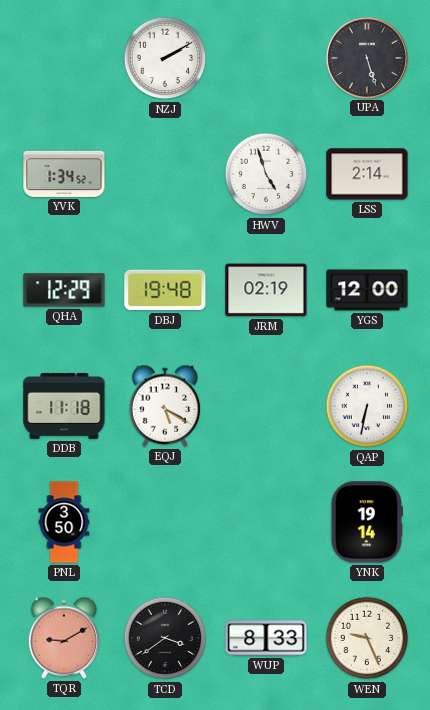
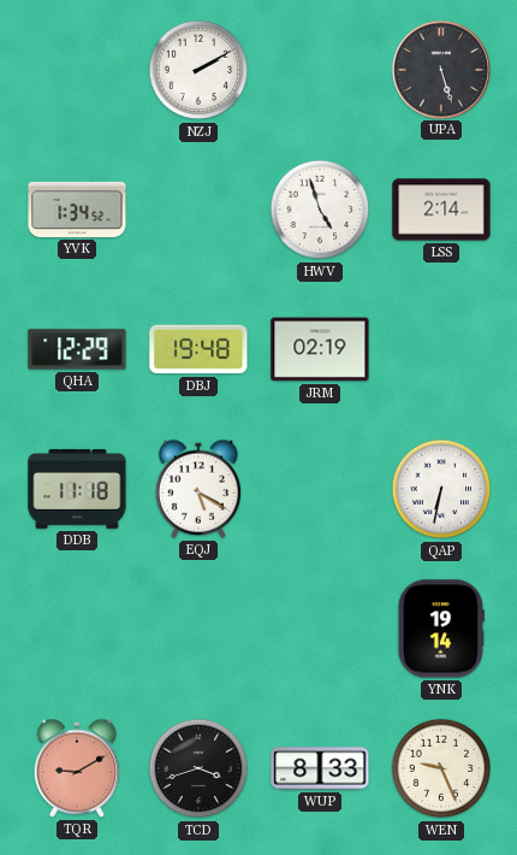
YGS: 12:00 -> none (367, 290)
PNL: 3:50 -> none (64, 522)
TCD: 3:39 -> 3:42 (198, 768)
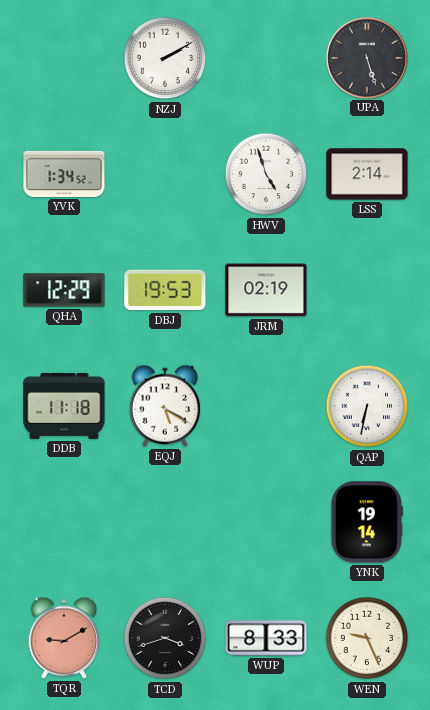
DBJ: 19:48 -> 19:53 (165, 290)
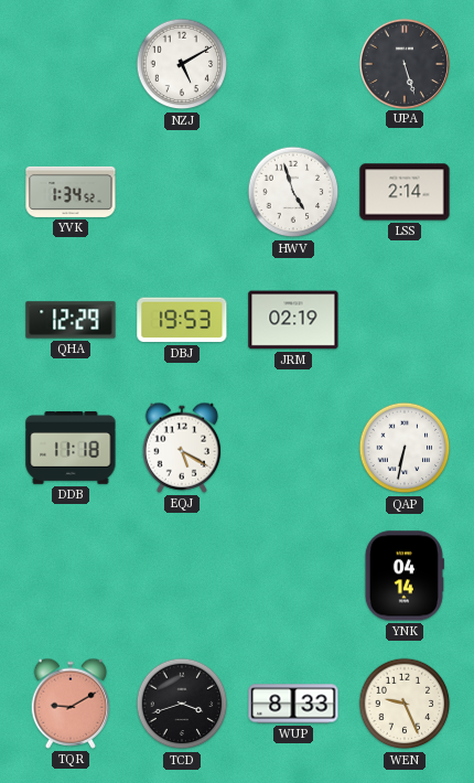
NZJ: 2:10 -> 5:10 (182, 64)
YNK: 19:14 -> 04:14 (403, 576)
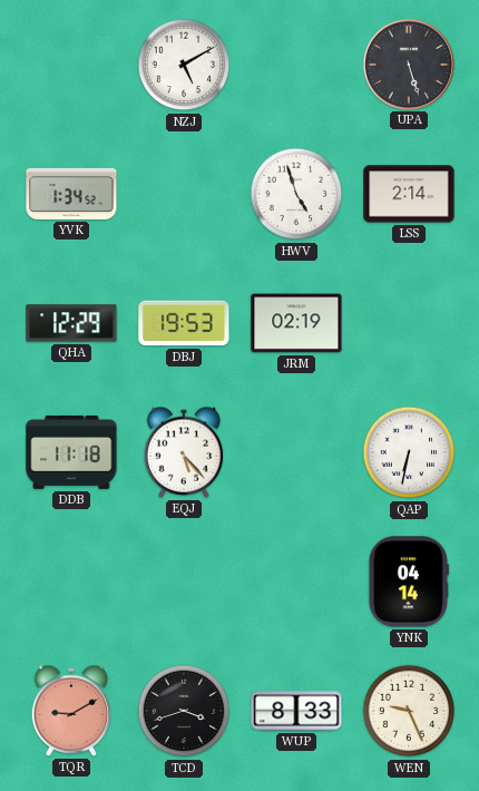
EQJ: 5:20 -> 5:23 (184, 452)
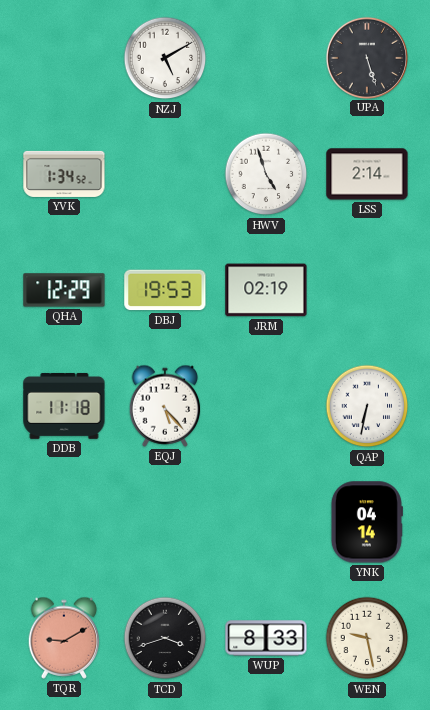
WEN: 9:26 -> 9:28 (367, 638)
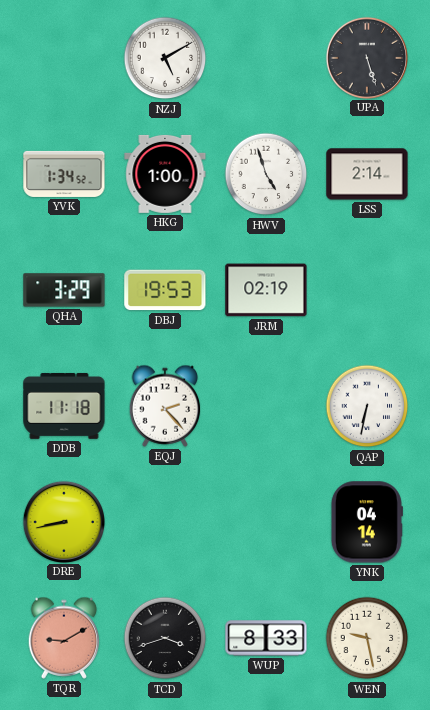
HKG: none -> 1:00 (165, 174)
QHA: 12:29 -> 3:29 (64, 290)
EQJ: 5:23 -> 2:23 (165, 406)
DRE: none -> 8:43 (63, 521)
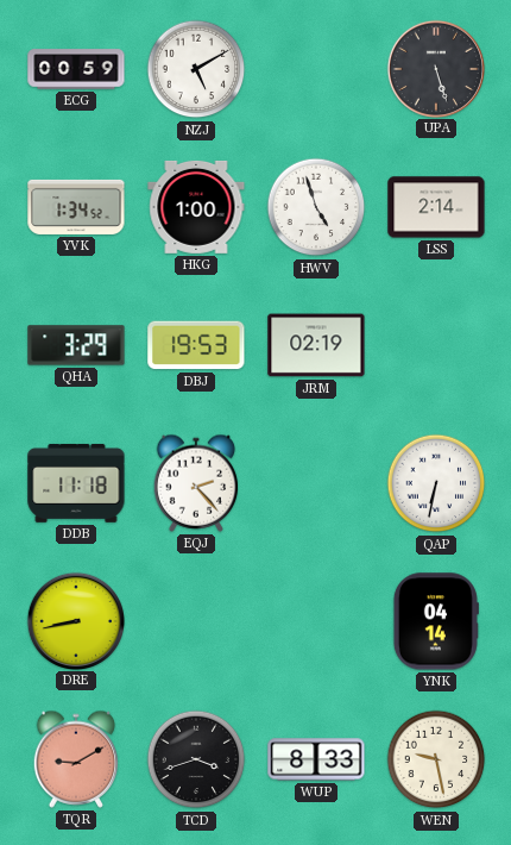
ECG: none -> 00:59 (76, 69)
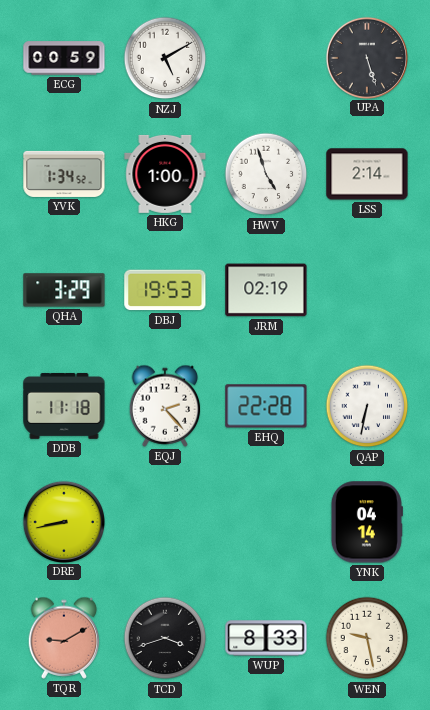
EHQ: none -> 22:28 (266, 406)
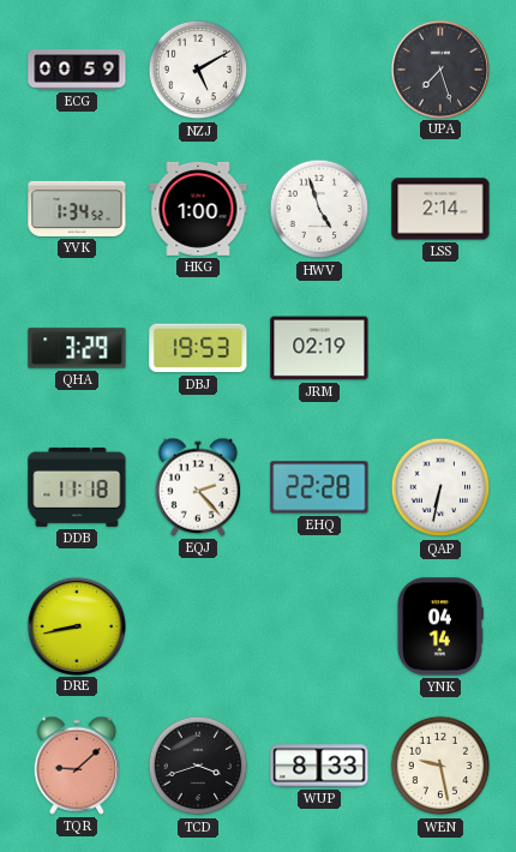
UPA: 5:27 -> 7:27 (439, 68)
TQR: 9:10 -> 9:08 (77, 766)
